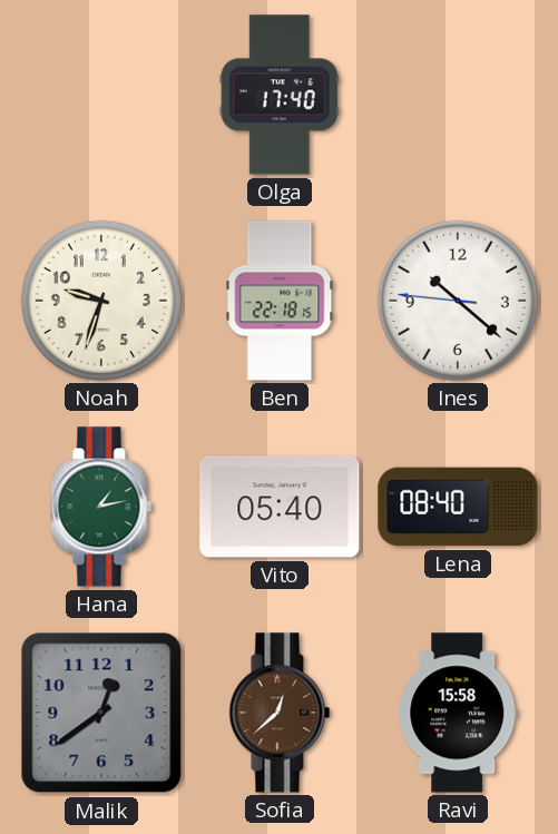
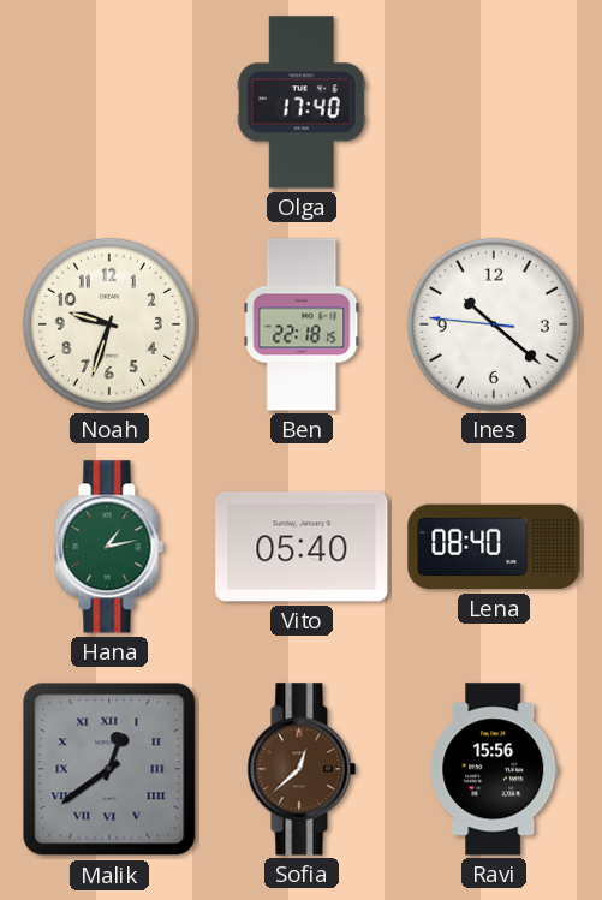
Malik numerals: Arabic -> Roman (109, 769)
Ravi: 15:58 -> 15:56 (494, 769)
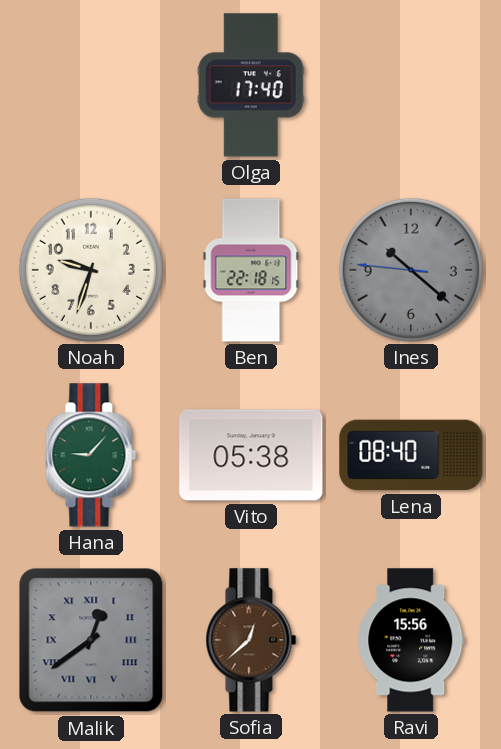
Ines dial: white -> grey (411, 270)
Hana: 1:13 -> 9:07 (91, 455)
Vito: 05:40 -> 05:38 (251, 455)
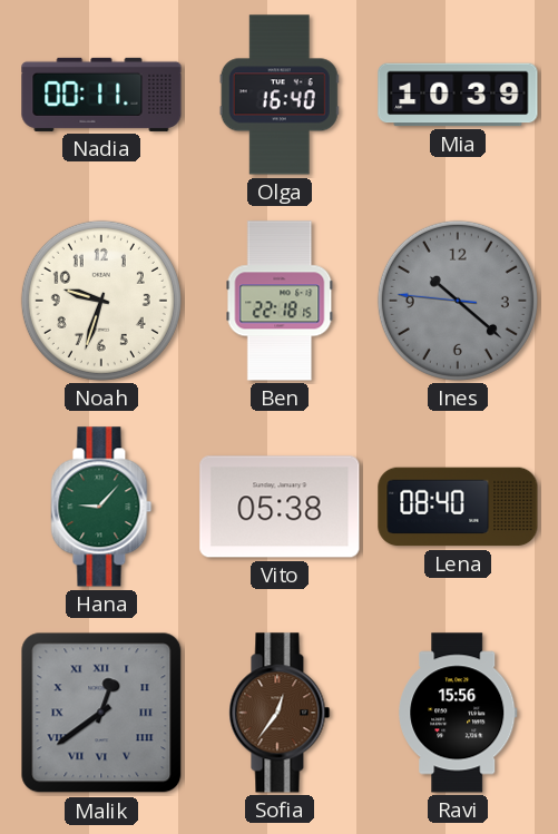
Nadia: none -> 00:11 (101, 95)
Olga: 17:40 -> 16:40 (280, 95)
Mia: none -> 10:39 (458, 95)
Sofia: 12:38 -> 12:36 (280, 713)
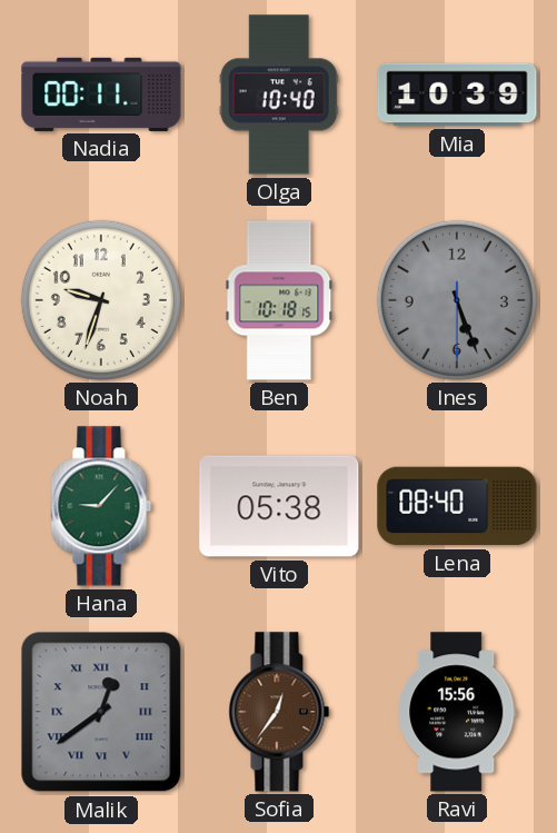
Olga: 16:40 -> 10:40 (279, 95)
Ben: 22:18 -> 10:18 (279, 300)
Ines: 10:21 -> 5:26 (457, 300)
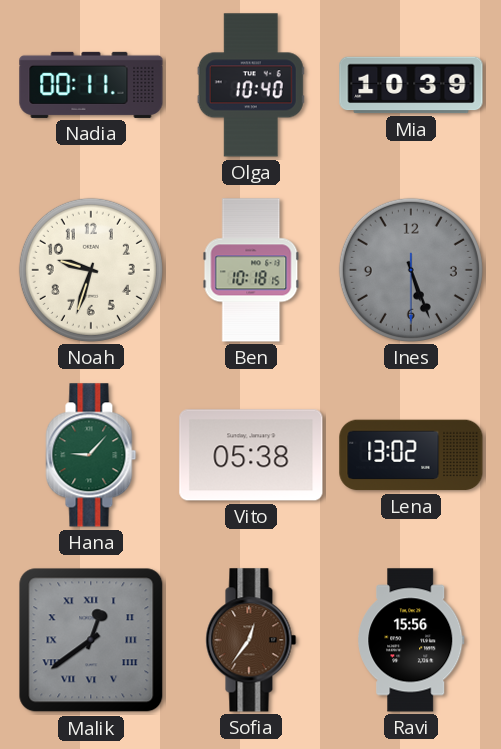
Lena: 08:40 -> 13:02 (411, 455)
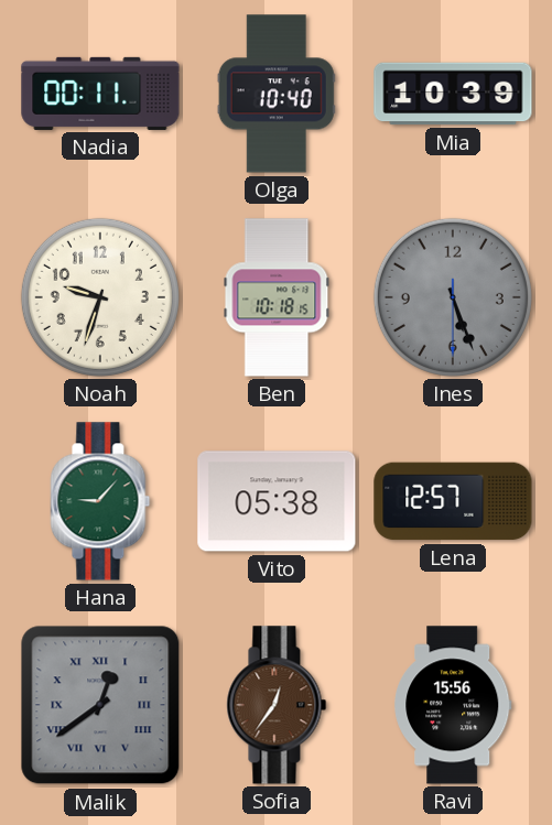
Lena: 13:02 -> 12:57 (453, 501)
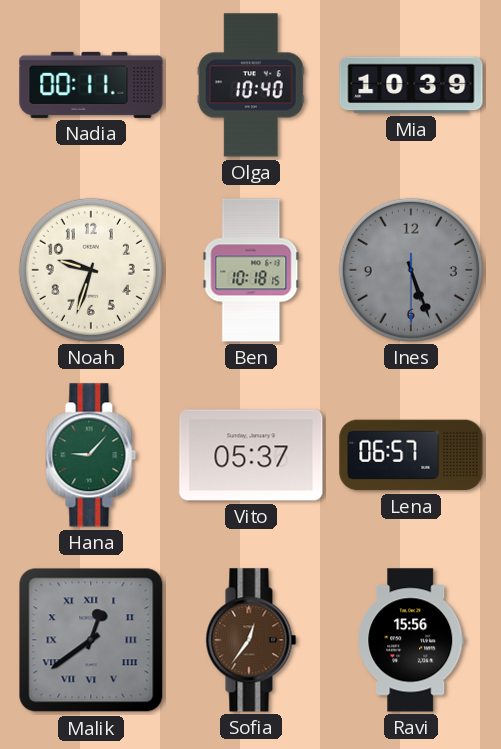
Vito: 05:38 -> 05:37 (251, 455)
Lena: 12:57 -> 06:57 (411, 455)
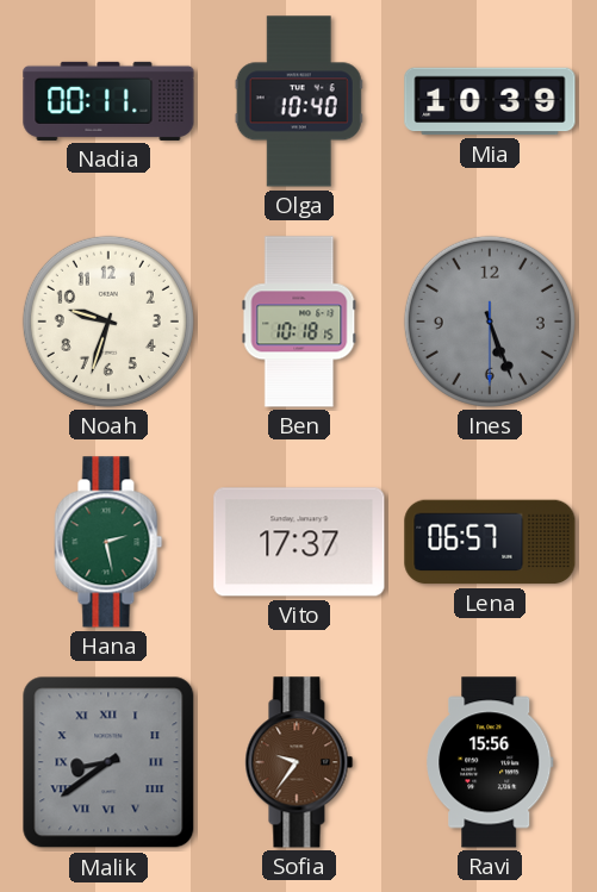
Hana: 9:07 -> 2:28 (108, 542)
Vito: 05:37 -> 17:37 (299, 542)
Malik: 12:39 -> 8:39 (108, 762)
Sofia: 12:36 -> 9:36 (299, 762)
